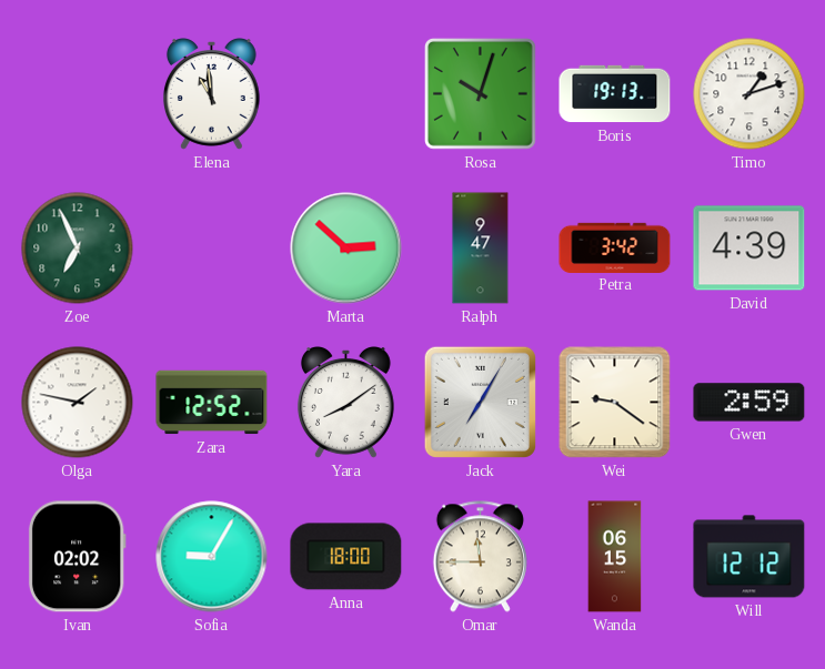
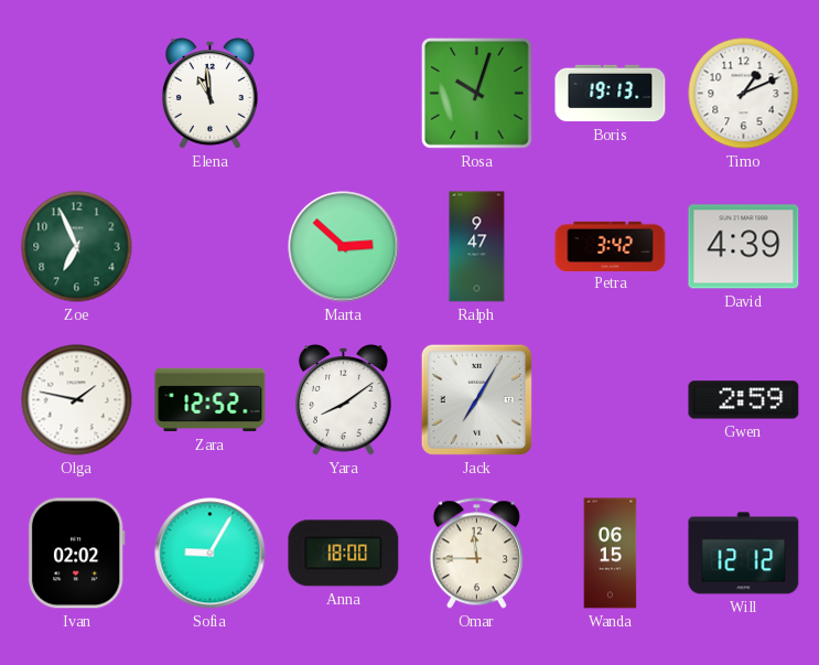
Timo: 1:12 -> 1:11 (744, 94)
Wei: 9:21 -> none (615, 403)
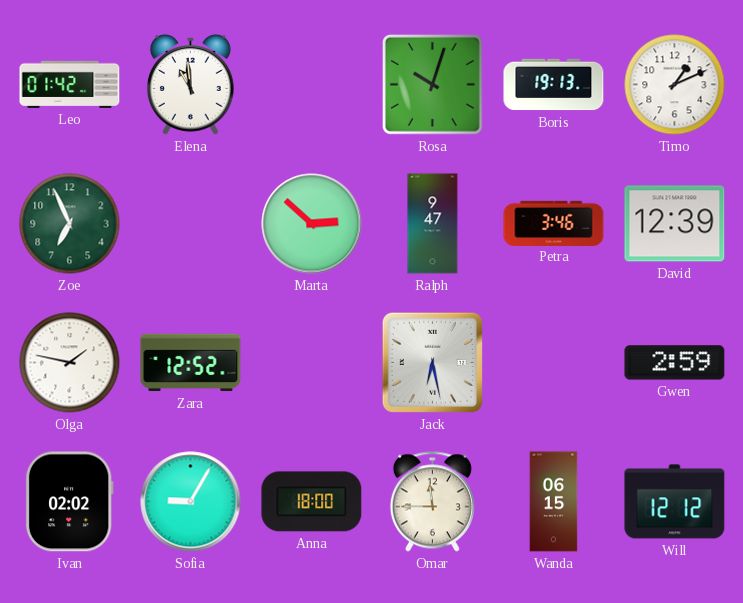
Leo: none -> 01:42 (70, 84)
Petra: 3:42 -> 3:46 (554, 223)
David: 4:39 -> 12:39 (675, 224)
Yara: 8:09 -> none (343, 400)
Jack: 7:05 -> 6:28 (432, 362)
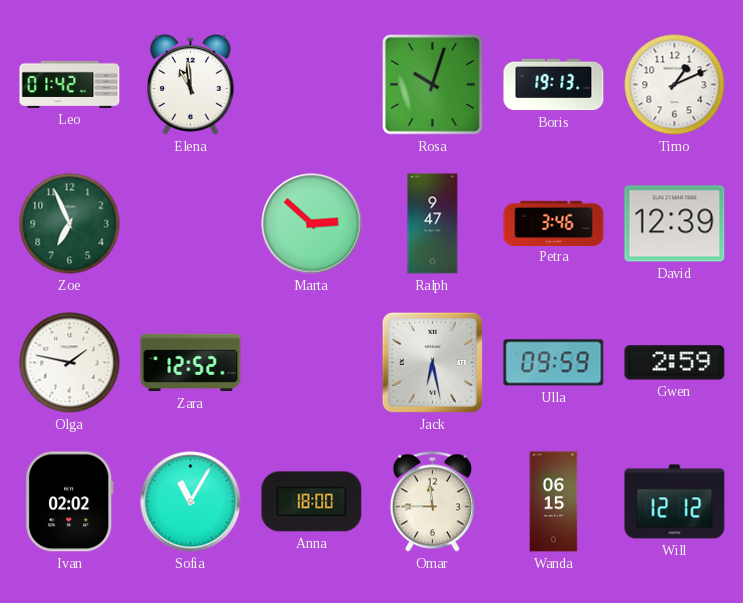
Ulla: none -> 09:59 (554, 363)
Sofia: 9:05 -> 11:05 (191, 502)
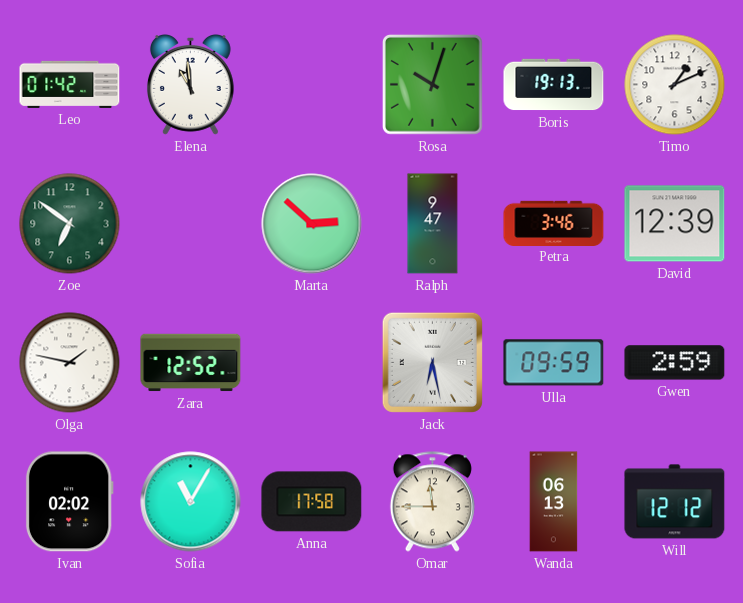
Zoe: 6:56 -> 6:51 (70, 224)
Anna: 18:00 -> 17:58 (312, 502)
Wanda: 06:15 -> 06:13 (554, 502)
